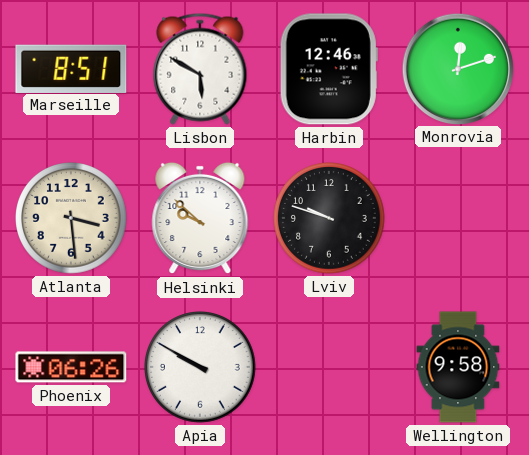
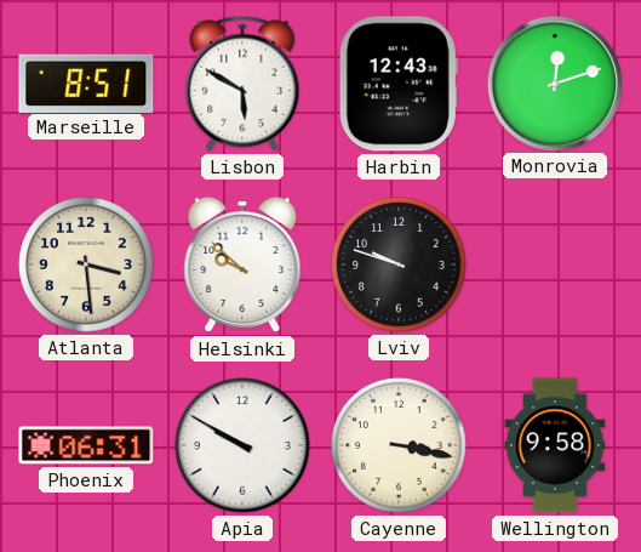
Harbin: 12:46 -> 12:43 (399, 84)
Phoenix: 06:26 -> 06:31 (86, 445)
Cayenne: none -> 3:17 (400, 446)
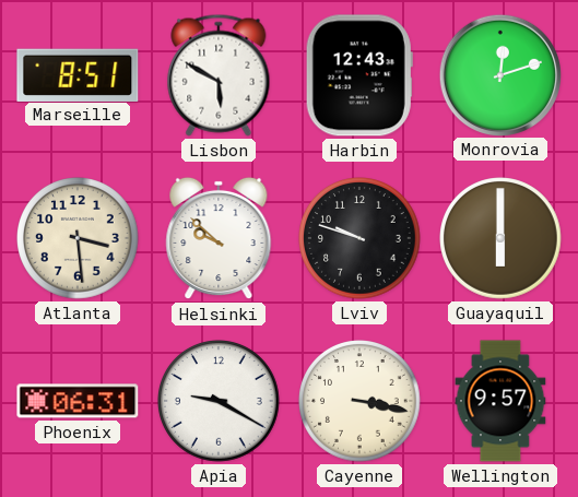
Guayaquil: none -> 6:00 (502, 239)
Apia: 9:50 -> 9:20 (220, 402)
Wellington: 9:58 -> 9:57 (500, 401)
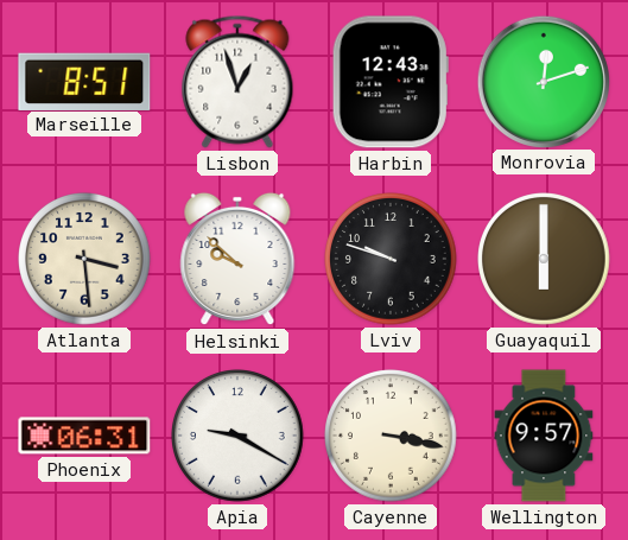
Lisbon: 5:50 -> 12:57 (237, 82)
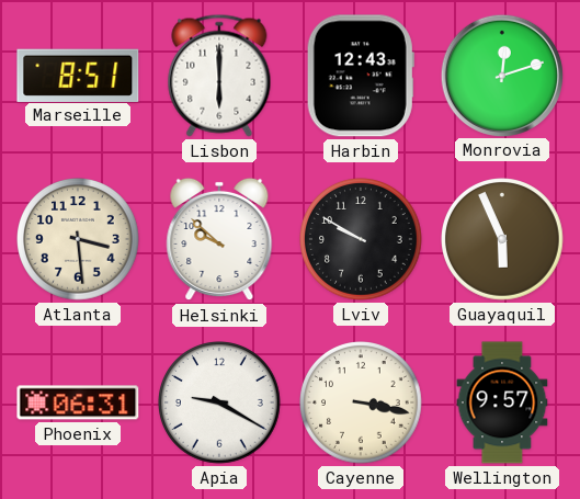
Lisbon: 12:57 -> 6:00 (219, 76)
Lviv: 9:48 -> 9:50 (362, 240)
Guayaquil: 6:00 -> 5:56 (503, 240)
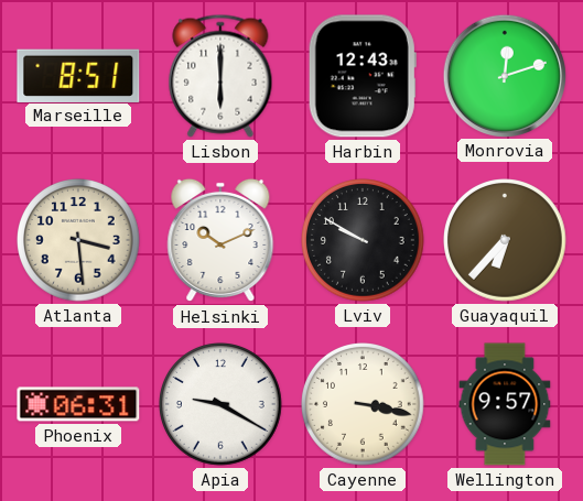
Helsinki: 9:52 -> 10:11 (220, 240)
Guayaquil: 5:56 -> 6:37 (506, 241)
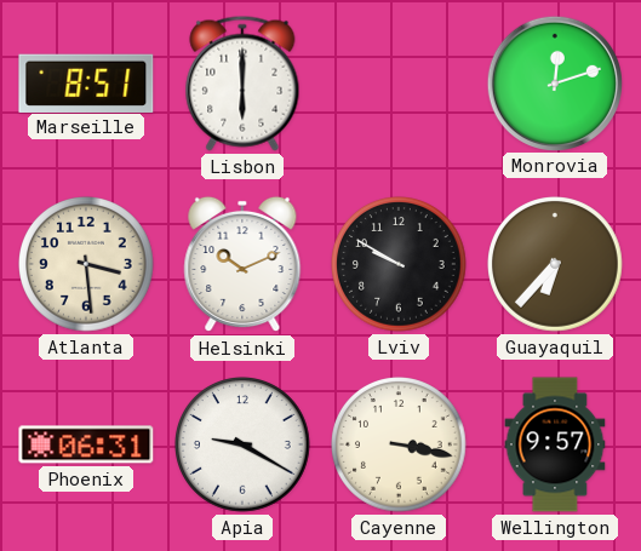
Harbin: 12:43 -> none (363, 76)
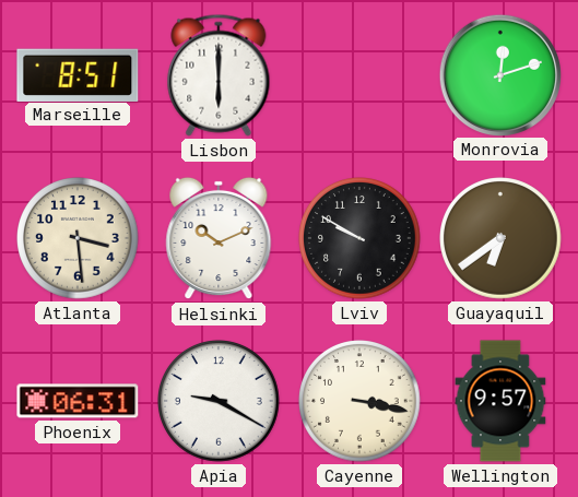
Guayaquil: 6:37 -> 6:39 (502, 239)
